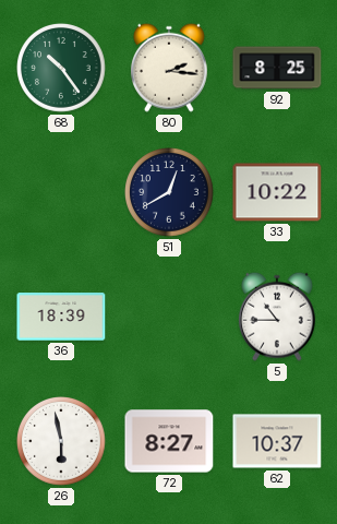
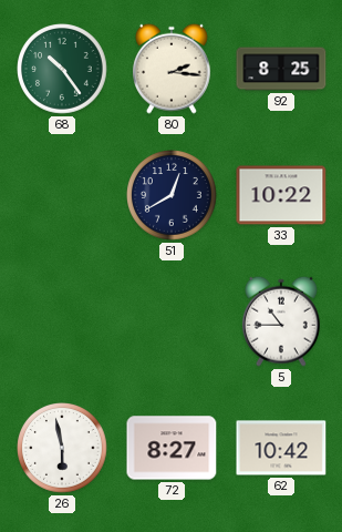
36: 18:39 -> none (61, 317)
62: 10:37 -> 10:42 (281, 448)
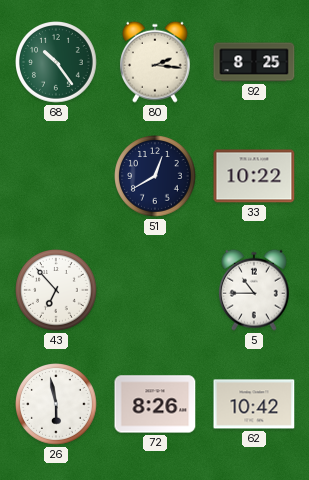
43: none -> 6:53 (57, 291)
72: 8:27 -> 8:26 (155, 404)
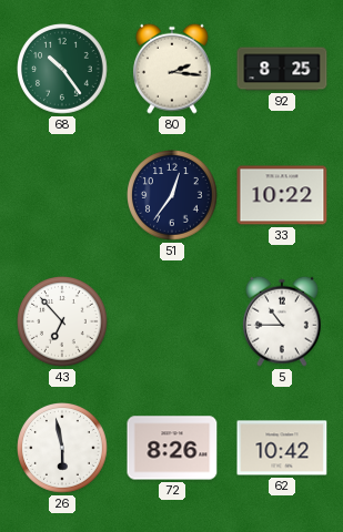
51: 12:40 -> 12:36 (173, 196)
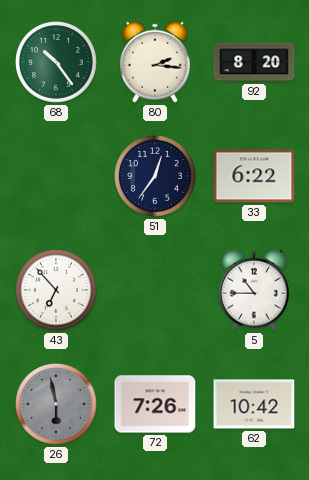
92: 8:25 -> 8:20 (254, 62)
33: 10:22 -> 6:22 (254, 176)
26 dial: white -> grey (57, 405)
72: 8:26 -> 7:26 (155, 404)
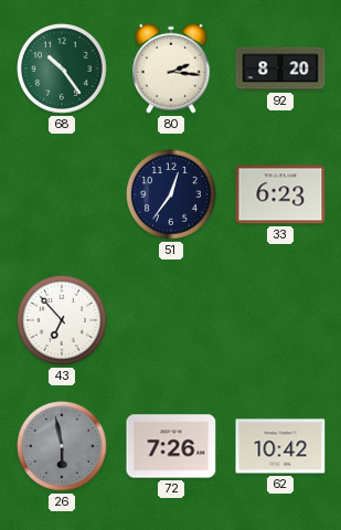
33: 6:22 -> 6:23 (280, 194)
5: 10:45 -> none (254, 290)
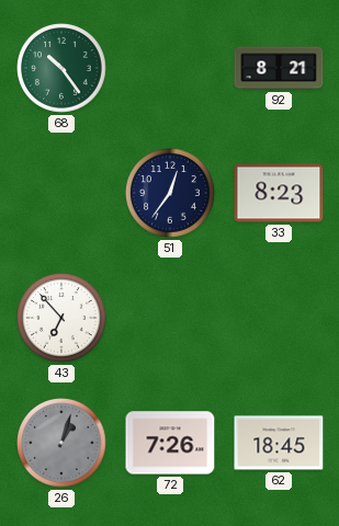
80: 2:16 -> none (171, 68)
92: 8:20 -> 8:21 (279, 68)
33: 6:23 -> 8:23 (279, 193)
26: 5:58 -> 1:03 (63, 444)
62: 10:42 -> 18:45 (279, 443)
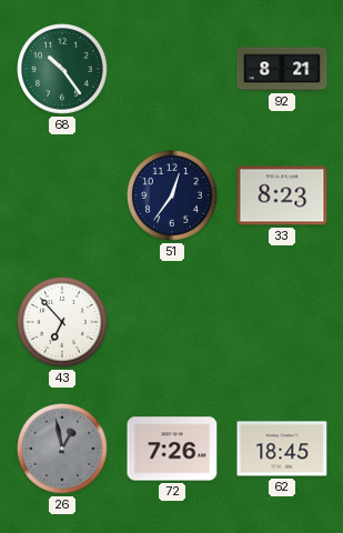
26: 1:03 -> 12:58 (63, 450)
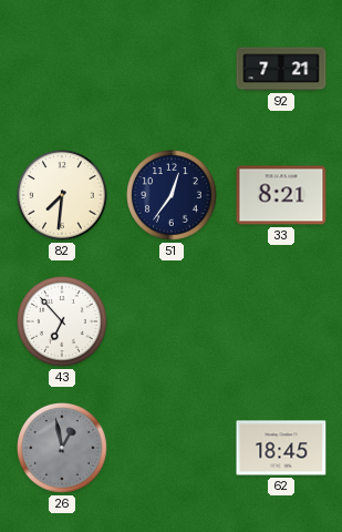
68: 10:24 -> none (63, 70)
92: 8:21 -> 7:21 (281, 69)
82: none -> 7:31 (63, 196)
33: 8:23 -> 8:21 (281, 195)
72: 7:26 -> none (172, 449)
